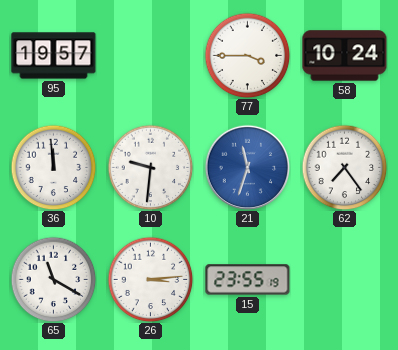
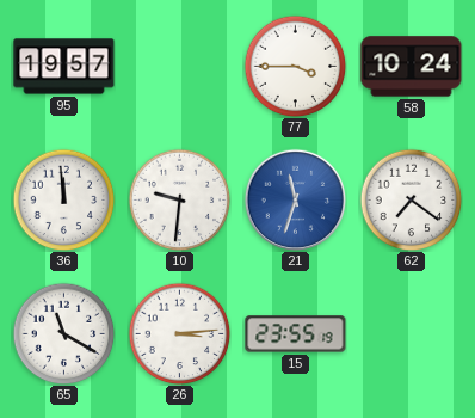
62: 7:24 -> 7:21 (411, 199)
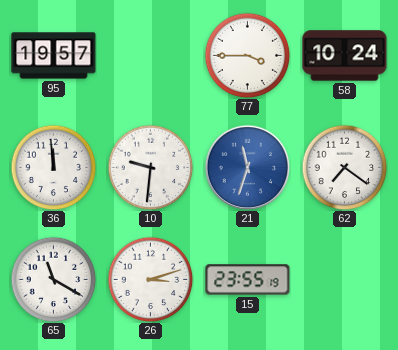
26: 3:14 -> 3:12 (150, 279)
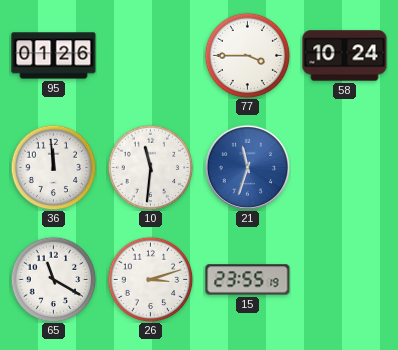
95: 19:57 -> 01:26 (54, 56)
10: 9:31 -> 11:31 (150, 167)
62: 7:21 -> none (344, 167)
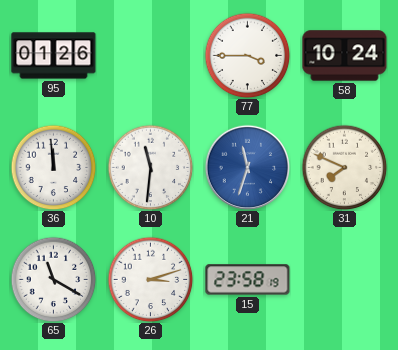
31: none -> 7:49 (344, 167)
15: 23:55 -> 23:58 (248, 280)
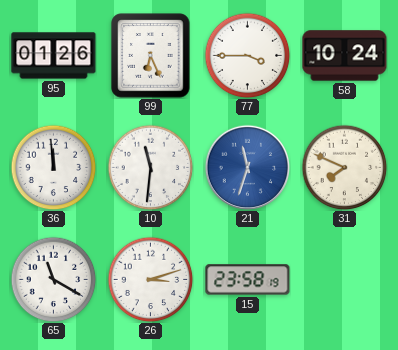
99: none -> 6:26 (151, 56)
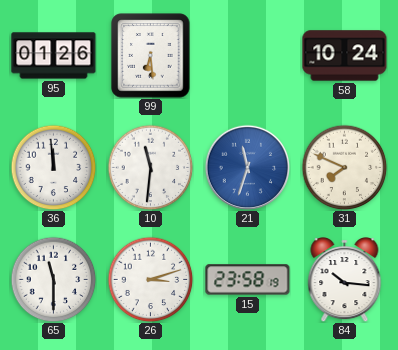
99: 6:26 -> 6:29 (151, 56)
77: 3:45 -> none (247, 55)
65: 11:20 -> 11:30 (53, 279)
84: none -> 10:16 (345, 280)
